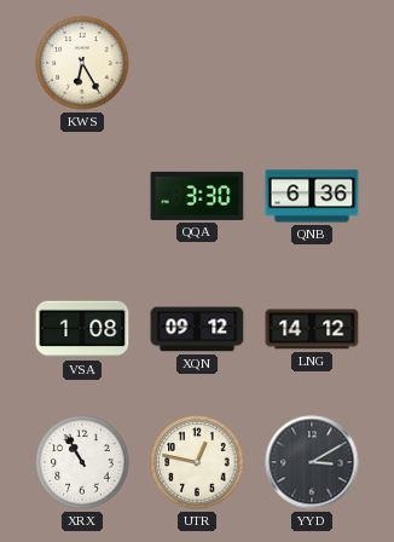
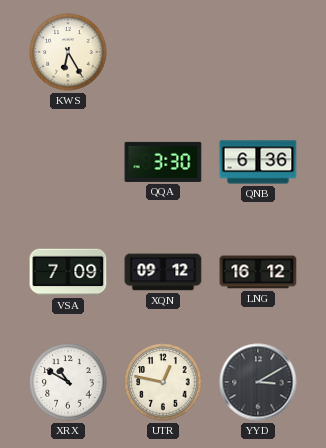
VSA: 1:08 -> 7:09 (68, 272)
LNG: 14:12 -> 16:12 (258, 272)
XRX: 10:55 -> 10:50 (68, 382)
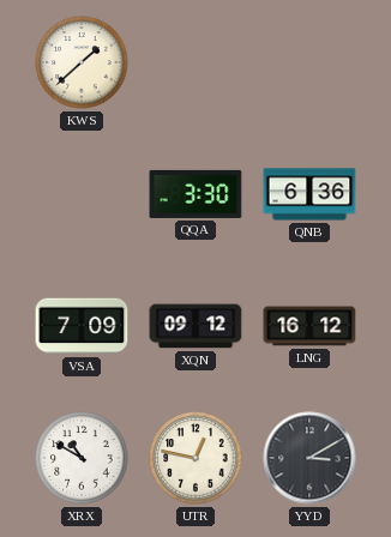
KWS: 6:25 -> 1:38 (82, 62)
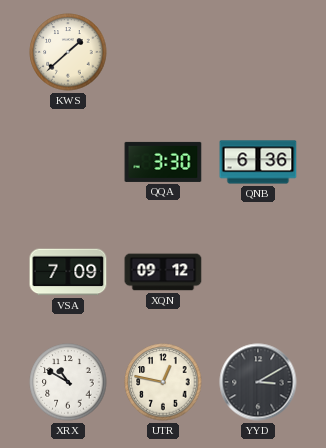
LNG: 16:12 -> none (309, 326)
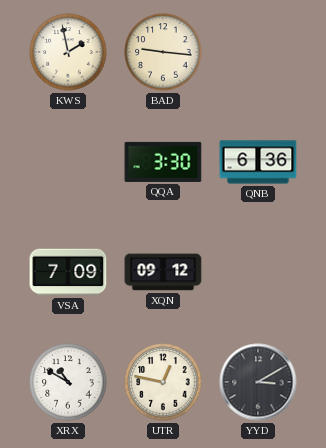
KWS: 1:38 -> 1:58 (68, 52)
BAD: none -> 9:16 (163, 52)
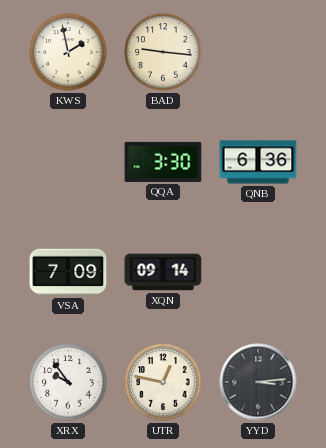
XQN: 09:12 -> 09:14 (163, 272)
XRX: 10:50 -> 9:54 (68, 382)
YYD: 3:10 -> 3:14 (258, 382)
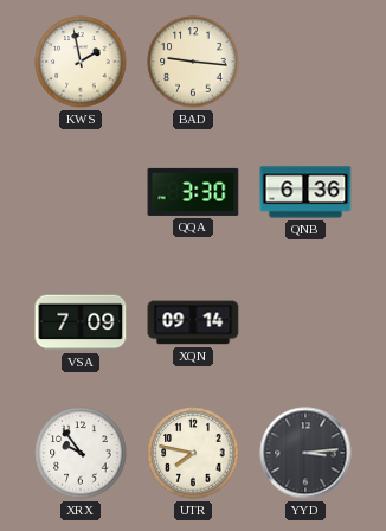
UTR: 12:47 -> 7:47 (193, 453)
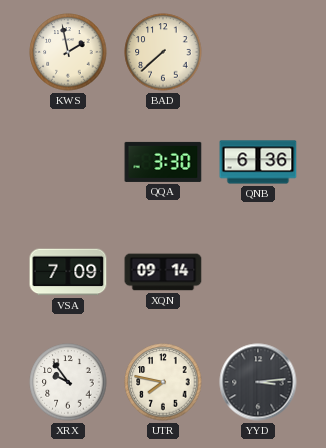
BAD: 9:16 -> 7:38 (163, 52)
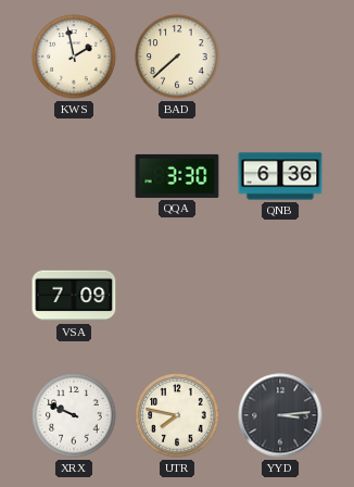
XQN: 09:14 -> none (163, 272)
XRX: 9:54 -> 9:49 (74, 415)
